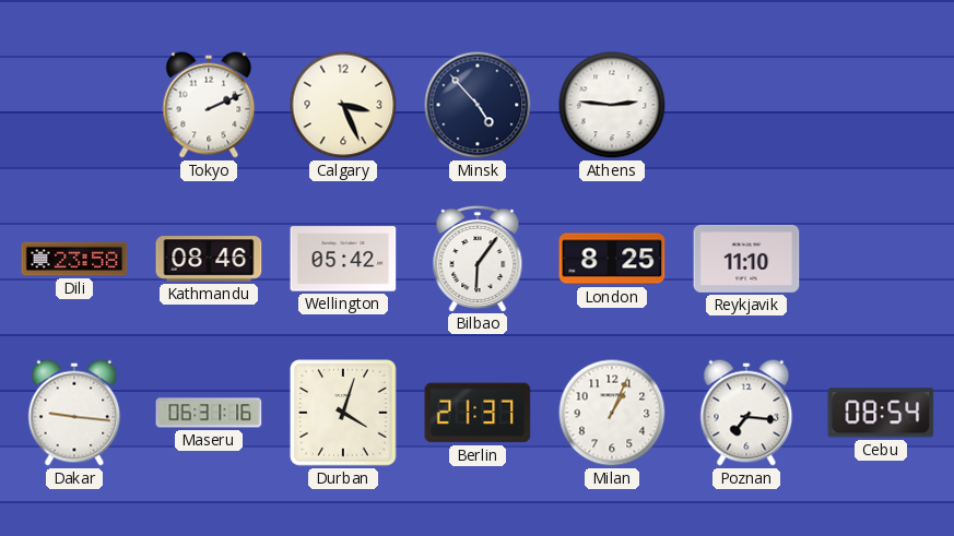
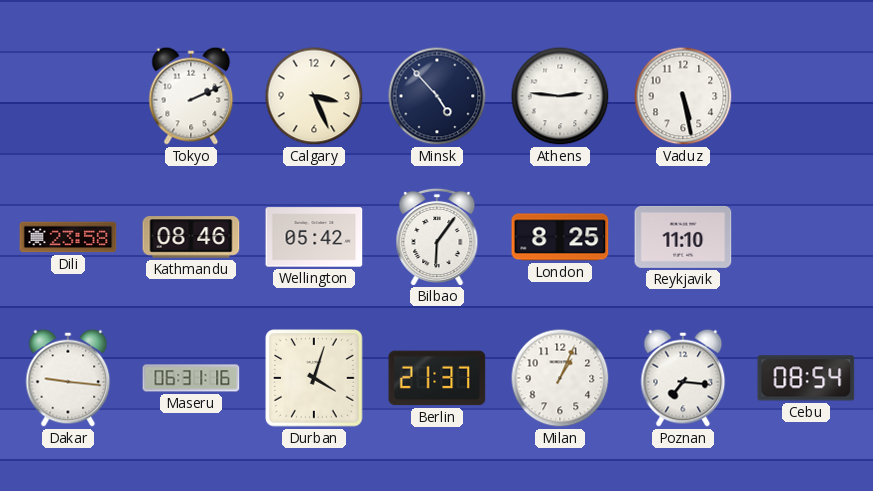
Vaduz: none -> 5:28 (683, 96)
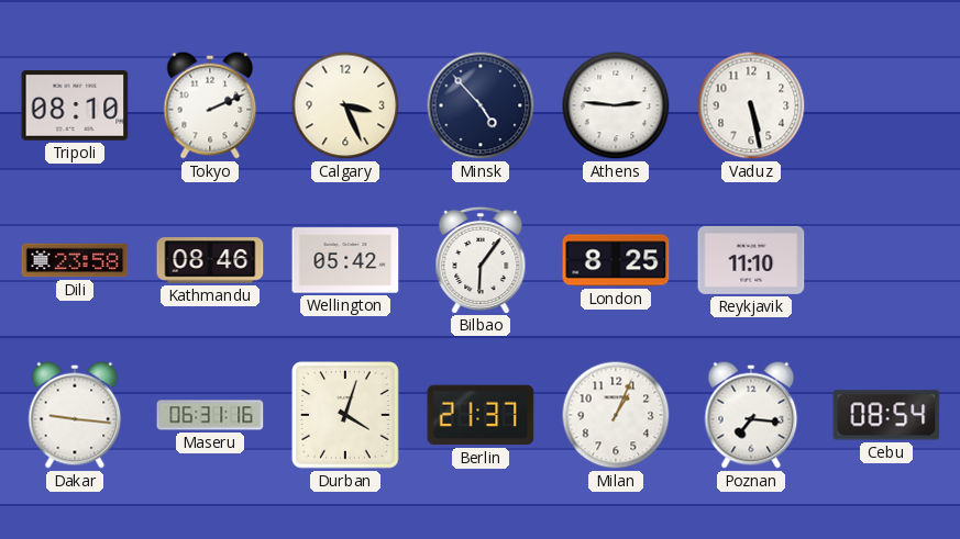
Tripoli: none -> 08:10 (75, 105)
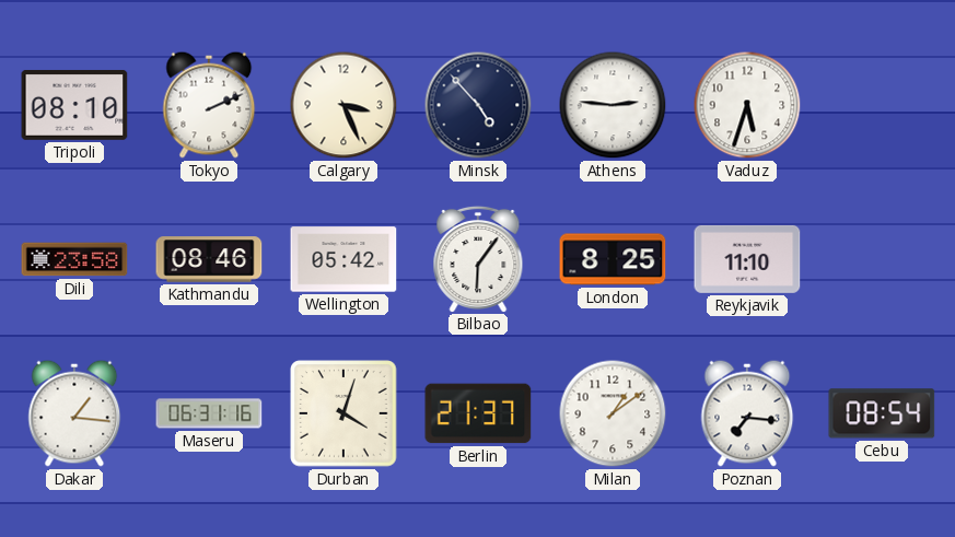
Vaduz: 5:28 -> 5:33 (747, 105)
Dakar: 9:16 -> 1:16 (74, 413)
Milan: 1:04 -> 1:09 (613, 413)
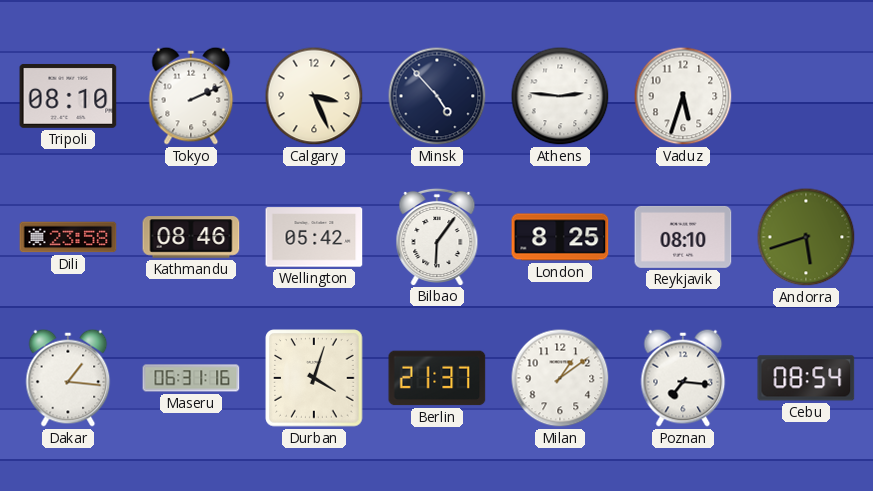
Reykjavik: 11:10 -> 08:10 (683, 237)
Andorra: none -> 5:42 (806, 237)
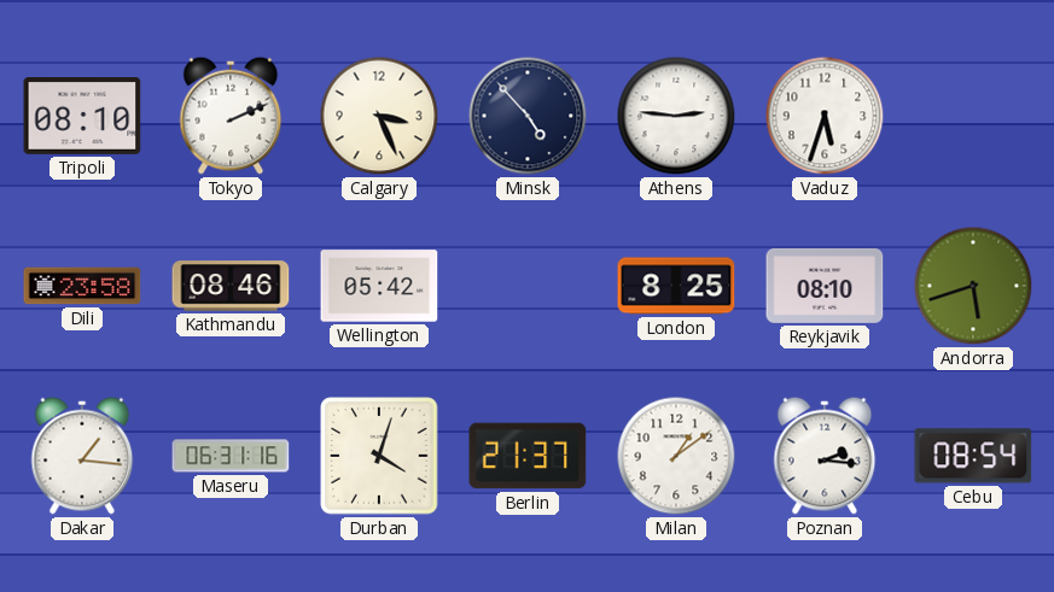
Bilbao: 6:06 -> none (437, 236)
Poznan: 7:16 -> 2:16 (825, 456)
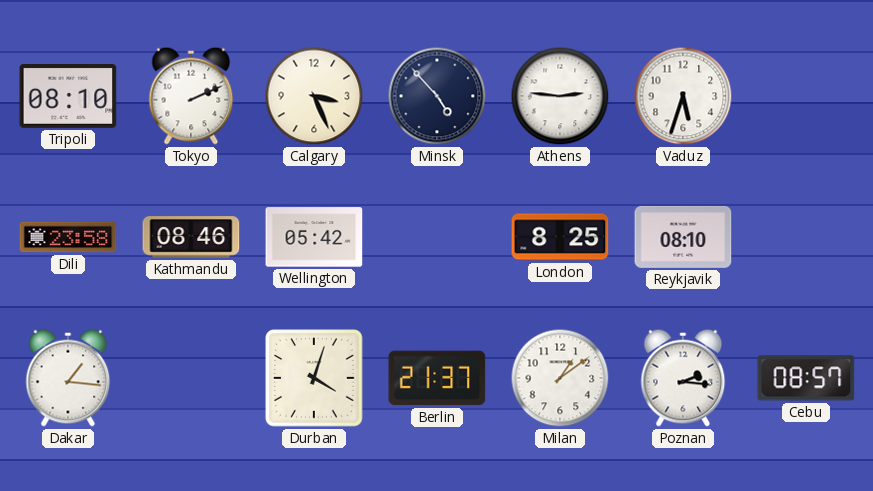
Andorra: 5:42 -> none (973, 286)
Maseru: 06:31 -> none (231, 456)
Cebu: 08:54 -> 08:57 (806, 378)
